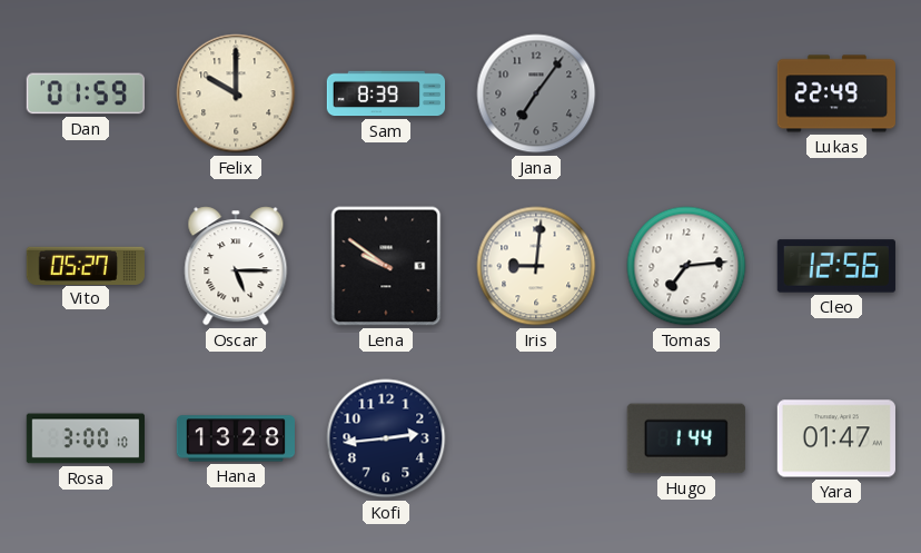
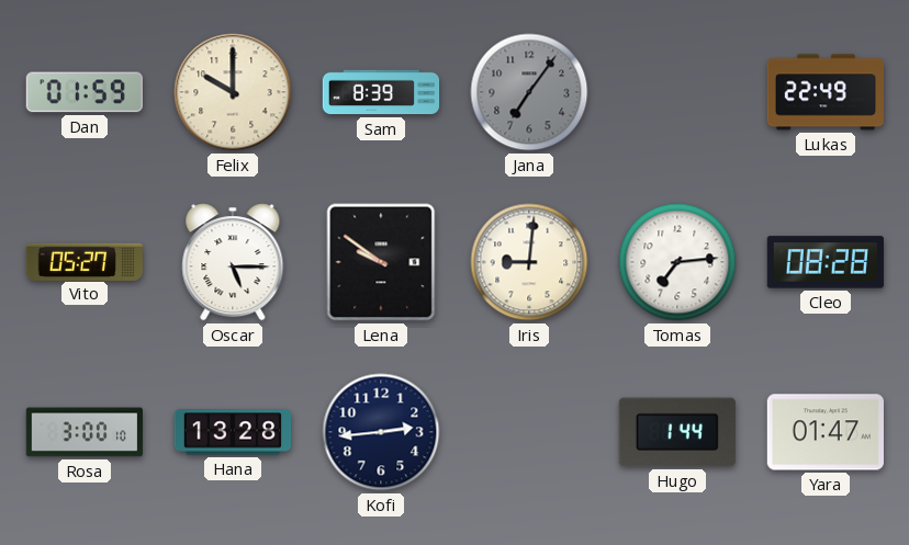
Cleo: 12:56 -> 08:28 (824, 262)
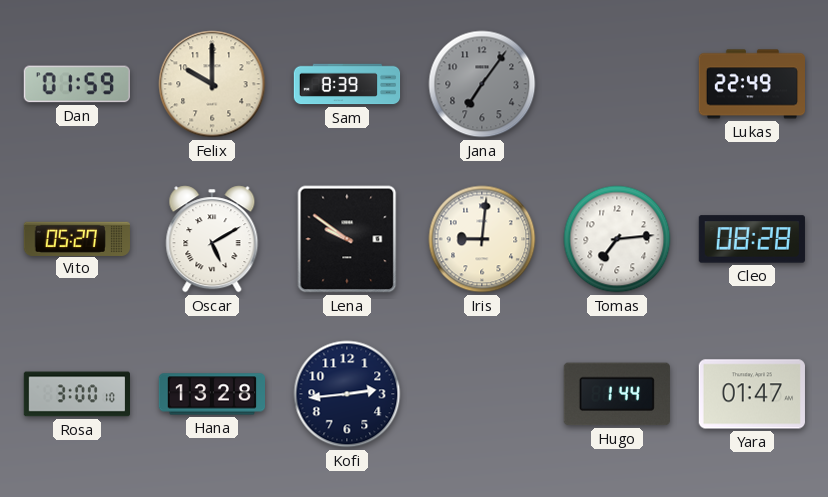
Oscar: 5:15 -> 5:10 (212, 239)
